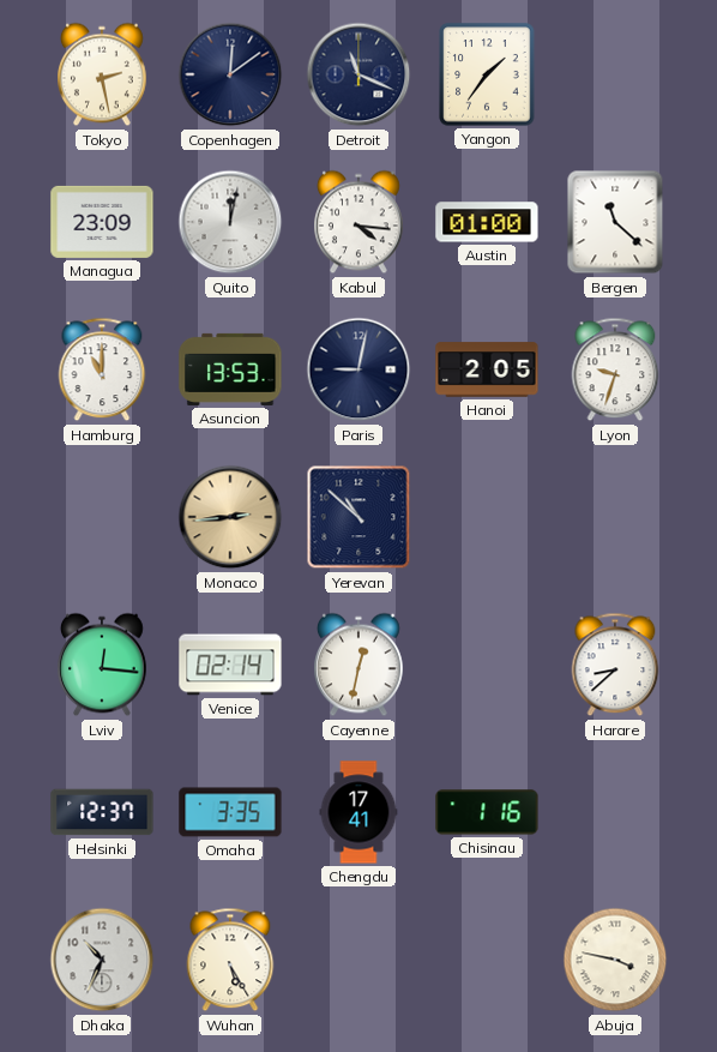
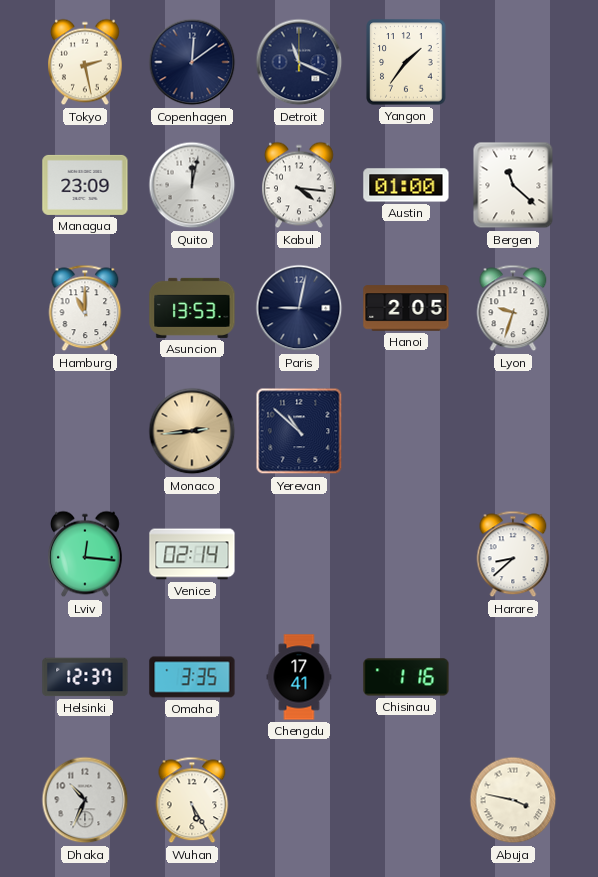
Cayenne: 12:32 -> none (360, 665)
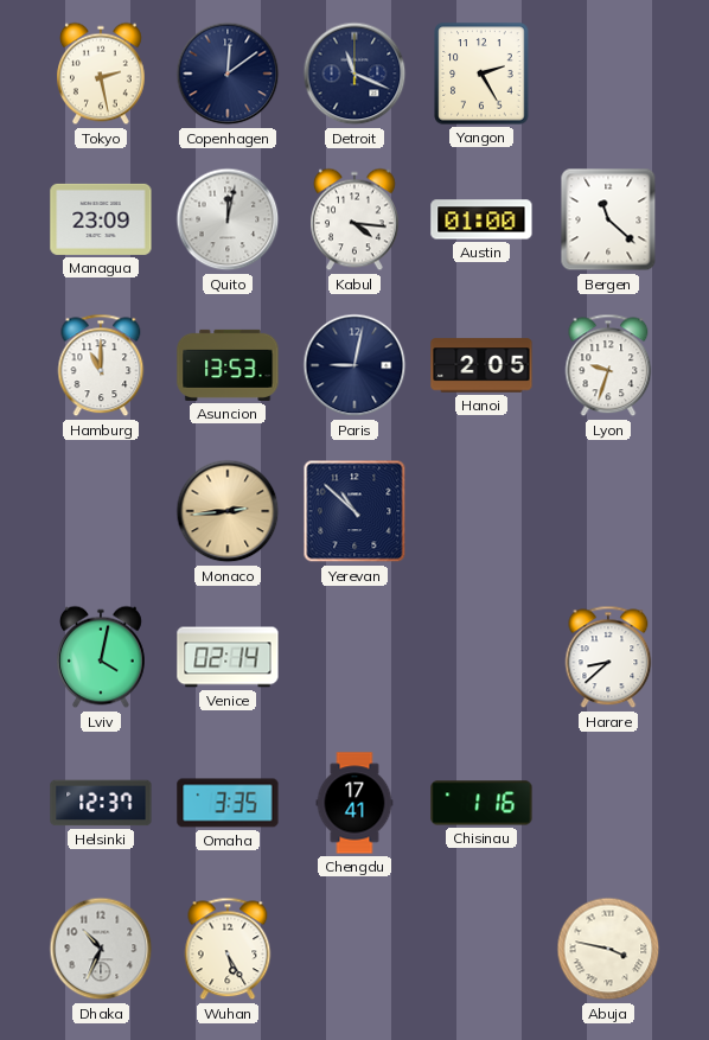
Yangon: 1:36 -> 2:25 (481, 74)
Lviv: 12:16 -> 4:02 (102, 657)
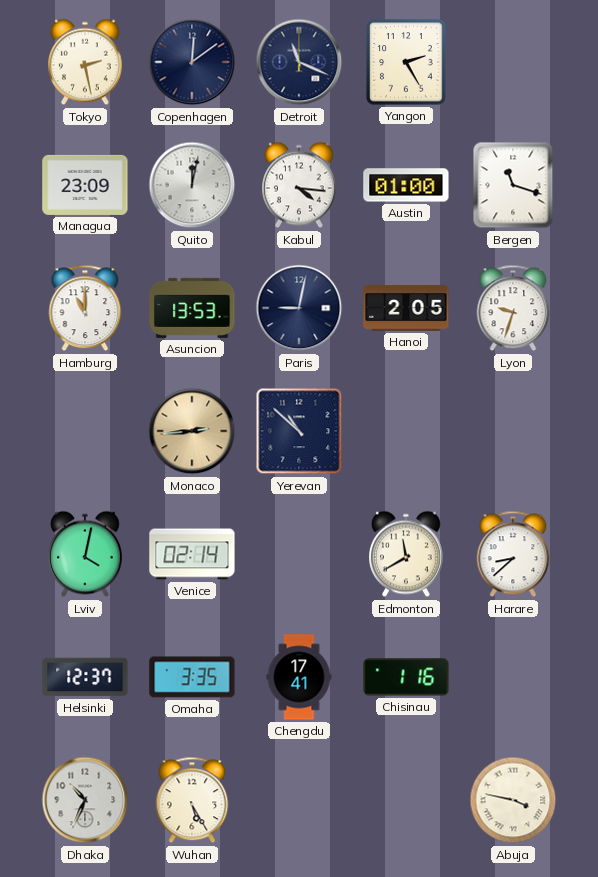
Bergen: 11:22 -> 11:18 (513, 185)
Edmonton: none -> 11:40 (407, 554)
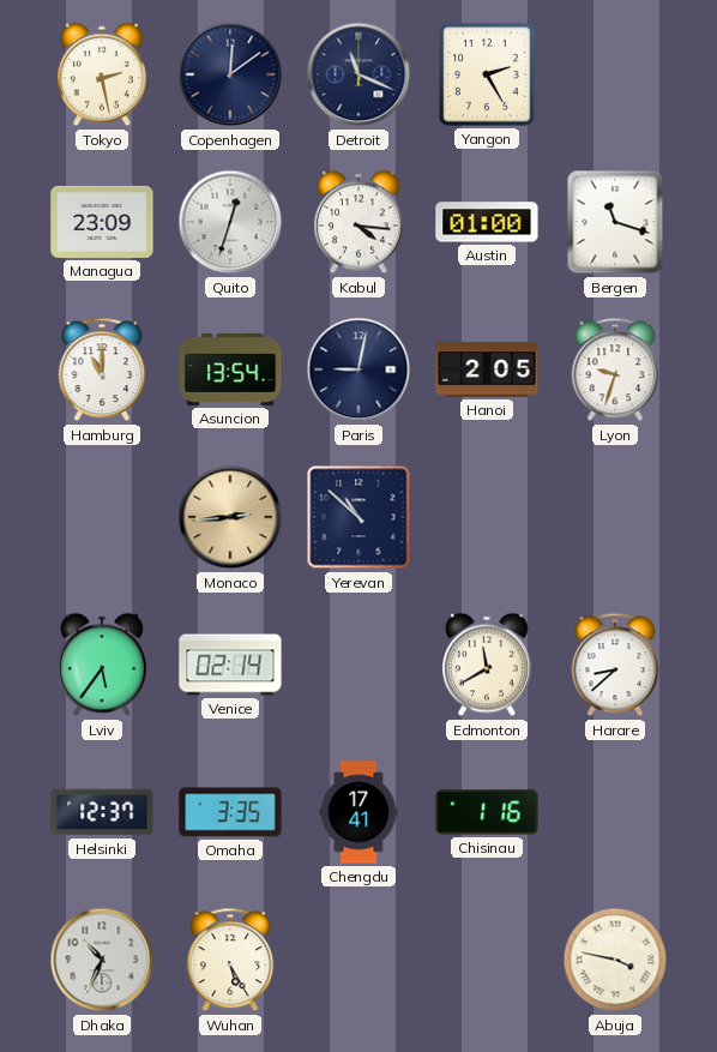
Quito: 12:02 -> 12:33 (230, 222)
Asuncion: 13:53 -> 13:54 (230, 369)
Lviv: 4:02 -> 5:36 (103, 665)
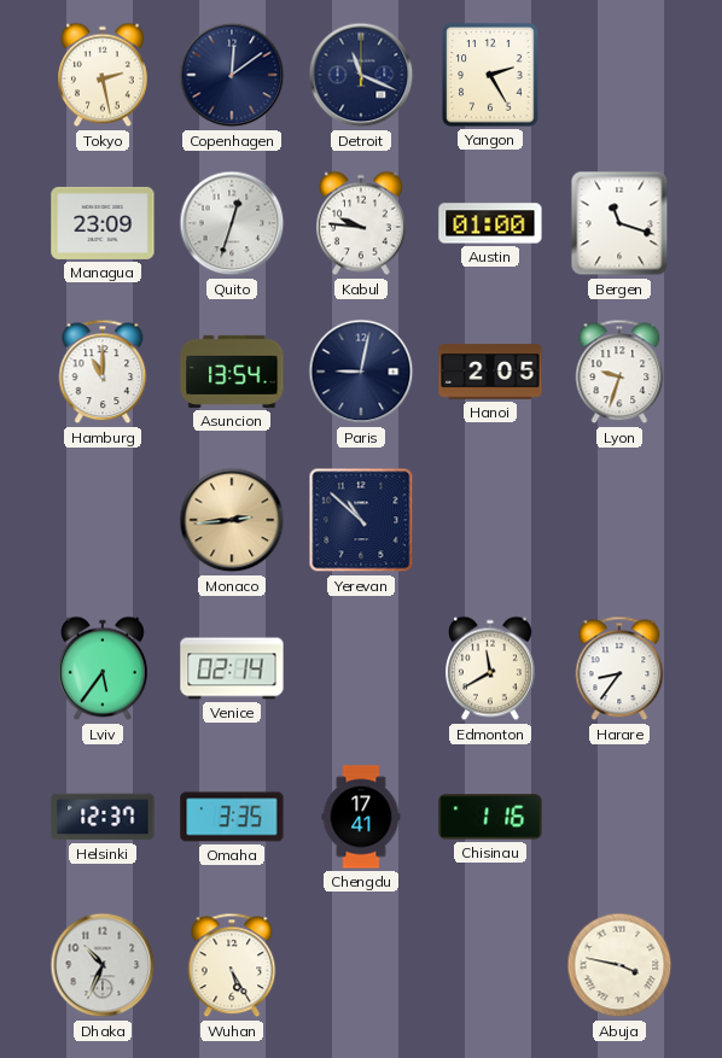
Kabul: 4:16 -> 9:46 (362, 223)
Harare: 8:38 -> 8:36 (619, 668)
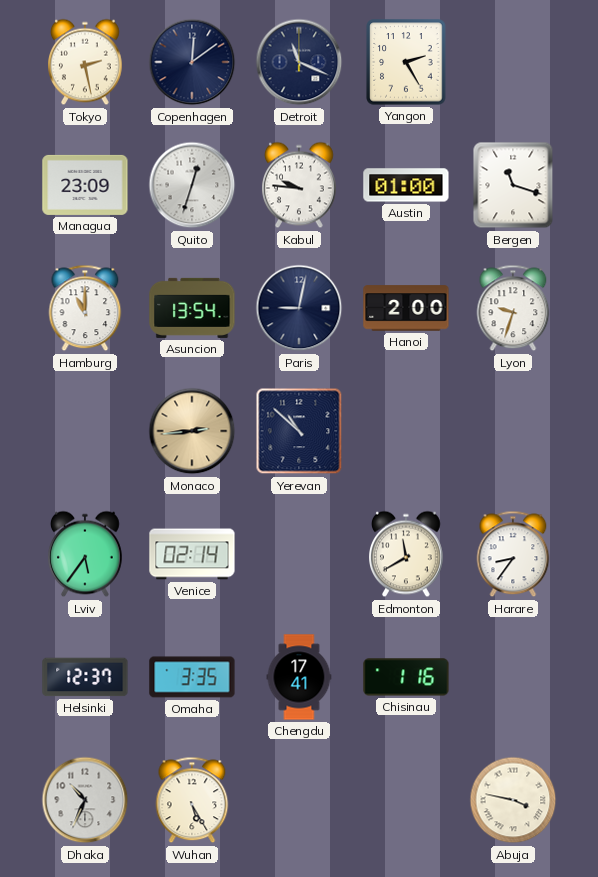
Hanoi: 2:05 -> 2:00 (406, 308)
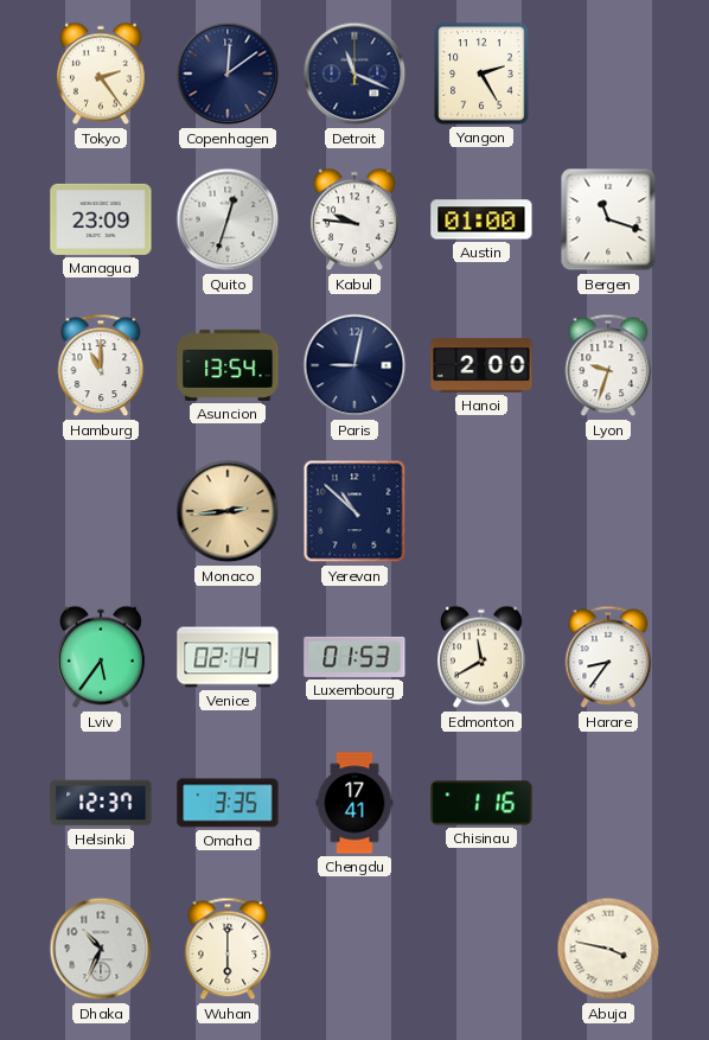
Tokyo: 2:28 -> 2:24 (102, 74)
Luxembourg: none -> 01:53 (354, 657)
Wuhan: 5:25 -> 6:00 (228, 949)
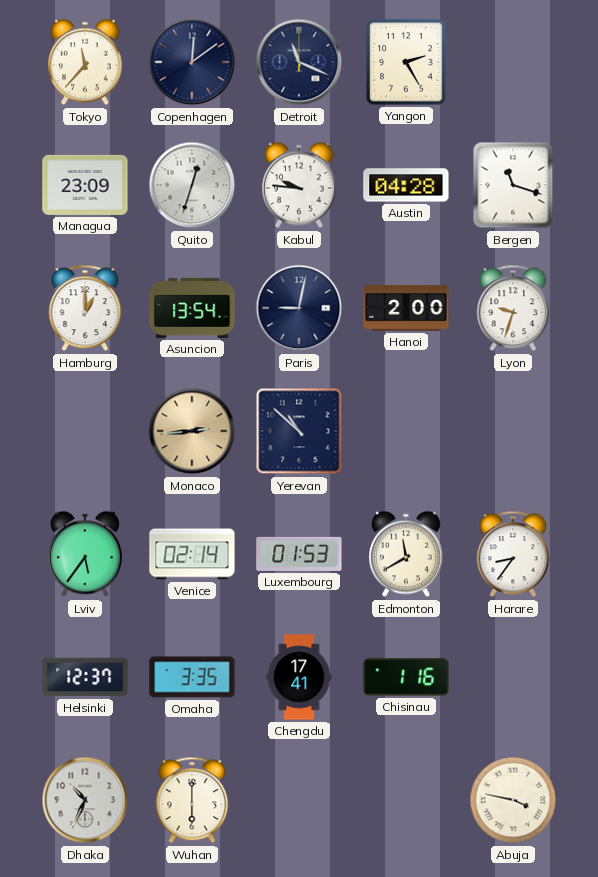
Tokyo: 2:24 -> 11:37 (86, 62)
Austin: 01:00 -> 04:28 (406, 185)
Hamburg: 11:00 -> 1:00 (85, 308)
